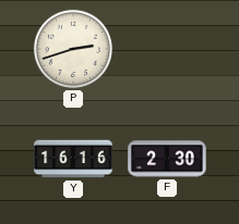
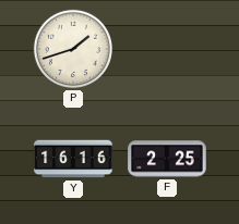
P: 2:42 -> 1:42 (73, 49)
F: 2:30 -> 2:25 (167, 159)
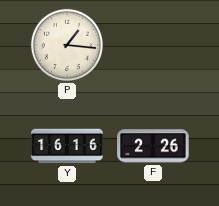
P: 1:42 -> 1:16 (67, 45)
F: 2:25 -> 2:26 (153, 146)
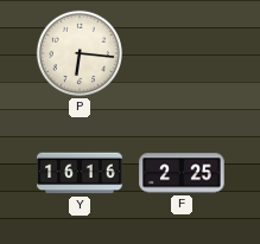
P: 1:16 -> 6:16 (80, 53)
F: 2:26 -> 2:25 (182, 173)
